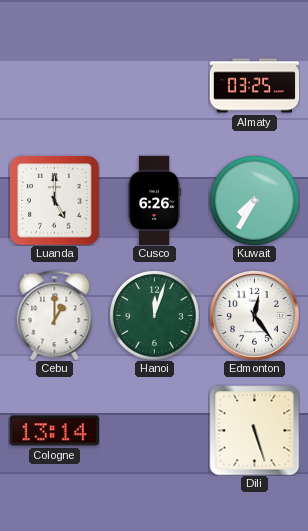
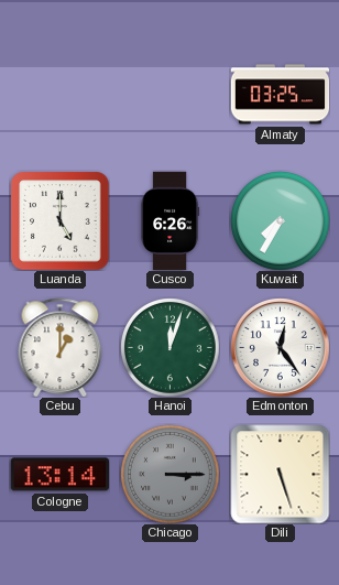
Chicago: none -> 3:15 (171, 475)
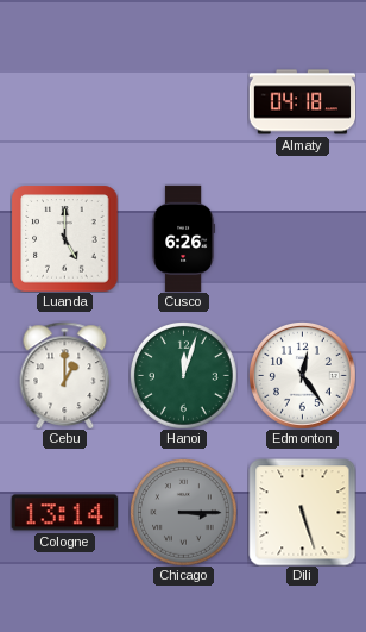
Almaty: 03:25 -> 04:18 (302, 102)
Kuwait: 7:35 -> none (281, 221)
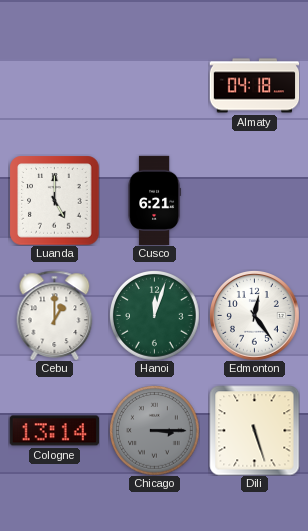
Cusco: 6:26 -> 6:21 (155, 200)
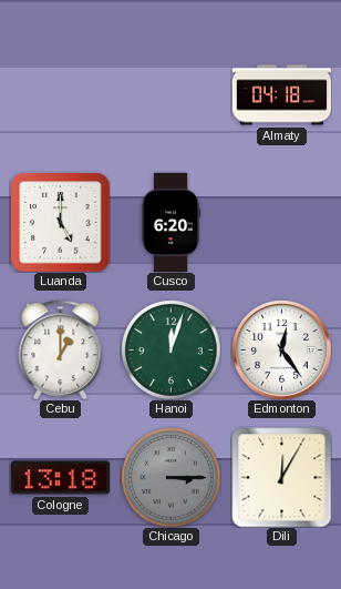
Cusco: 6:21 -> 6:20 (172, 222)
Cologne: 13:14 -> 13:18 (60, 478)
Dili: 5:27 -> 12:05 (281, 477)
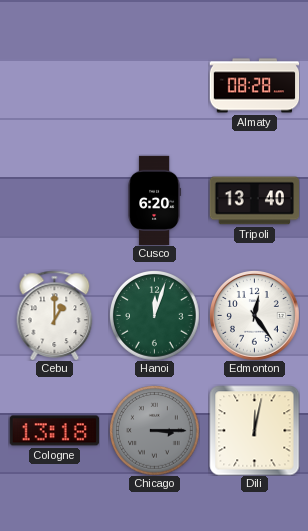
Almaty: 04:18 -> 08:28 (254, 86)
Luanda: 5:00 -> none (60, 222)
Tripoli: none -> 13:40 (254, 201)
Dili: 12:05 -> 12:02 (254, 430)
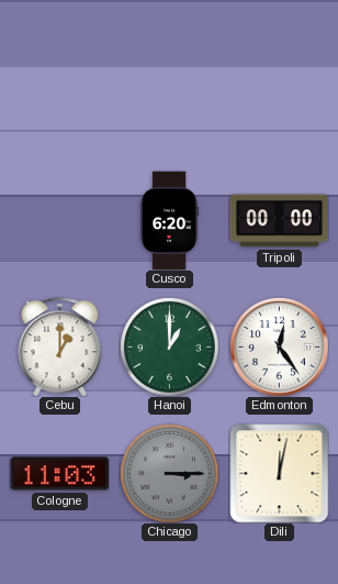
Almaty: 08:28 -> none (254, 86)
Tripoli: 13:40 -> 00:00 (279, 221)
Hanoi: 12:03 -> 1:00 (170, 348)
Cologne: 13:18 -> 11:03 (59, 474)
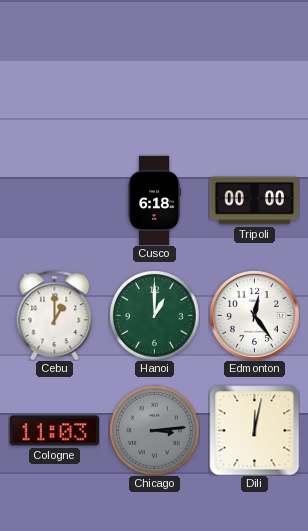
Cusco: 6:20 -> 6:18 (155, 200)
Chicago: 3:15 -> 3:14 (155, 431)
